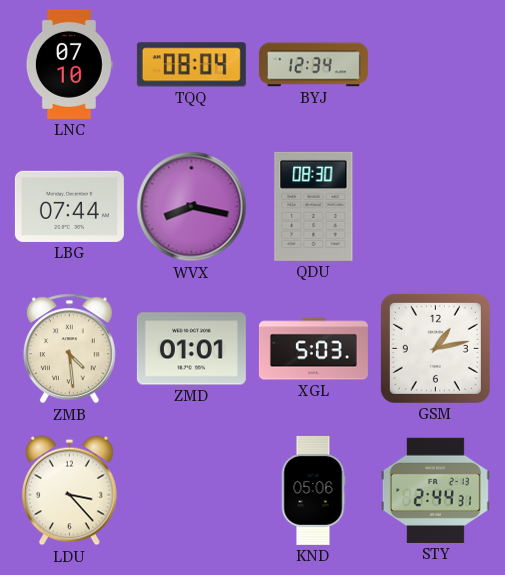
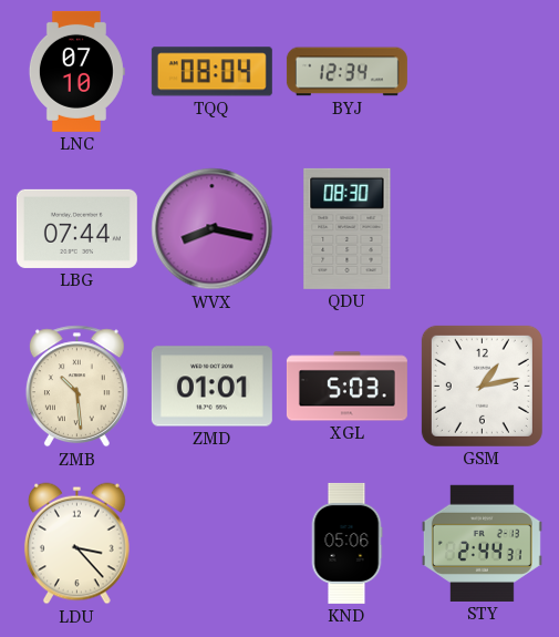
ZMB: 4:29 -> 10:29 (76, 387)
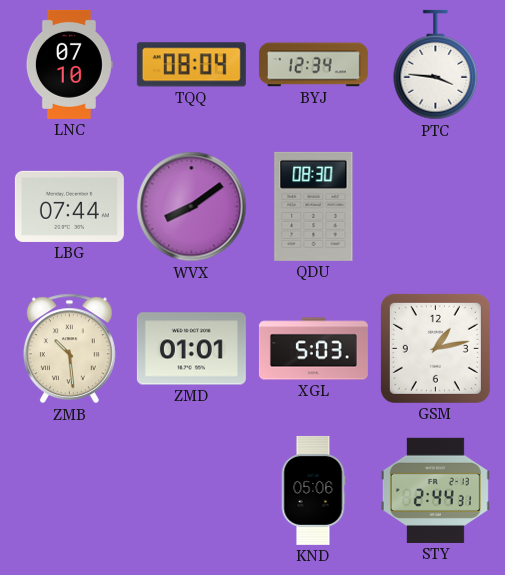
PTC: none -> 3:46 (436, 65)
WVX: 8:17 -> 8:09 (192, 207)
LDU: 3:23 -> none (76, 544)
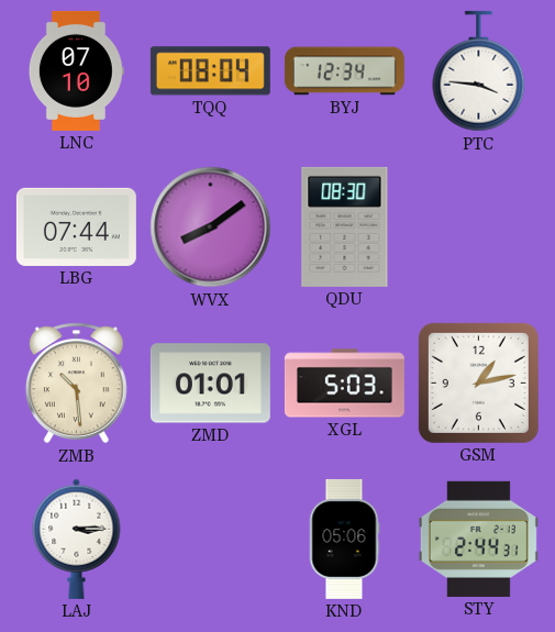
LAJ: none -> 3:15 (77, 539)
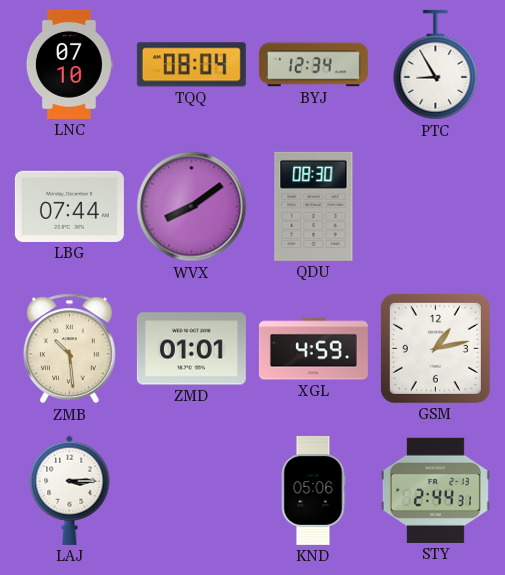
PTC: 3:46 -> 8:55 (436, 65)
XGL: 5:03 -> 4:59 (313, 349)
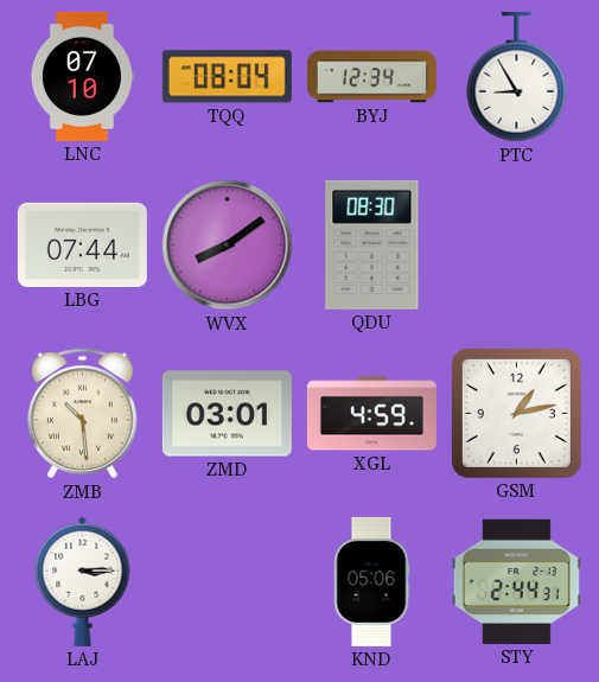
ZMD: 01:01 -> 03:01 (227, 414)
